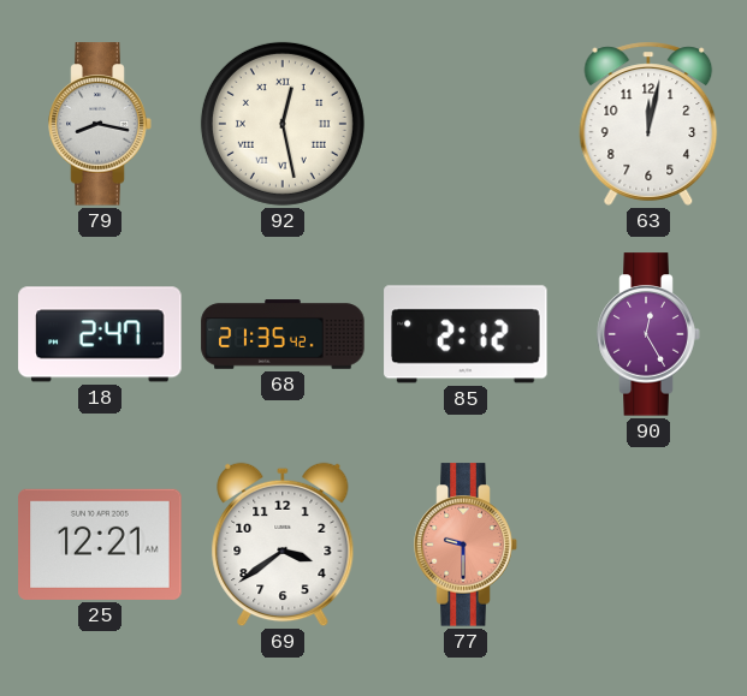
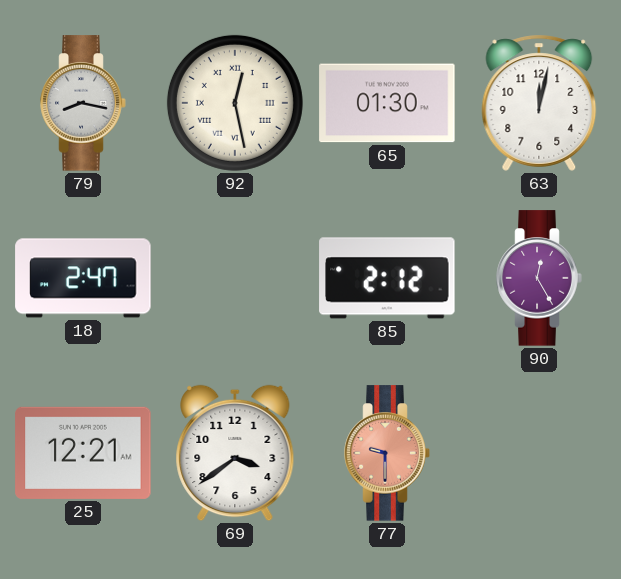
65: none -> 01:30 (387, 103)
68: 21:35 -> none (283, 334)
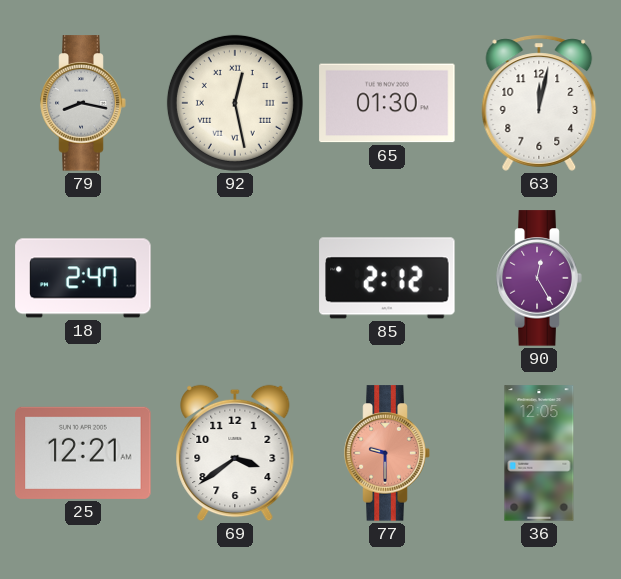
36: none -> 12:05 (539, 453)
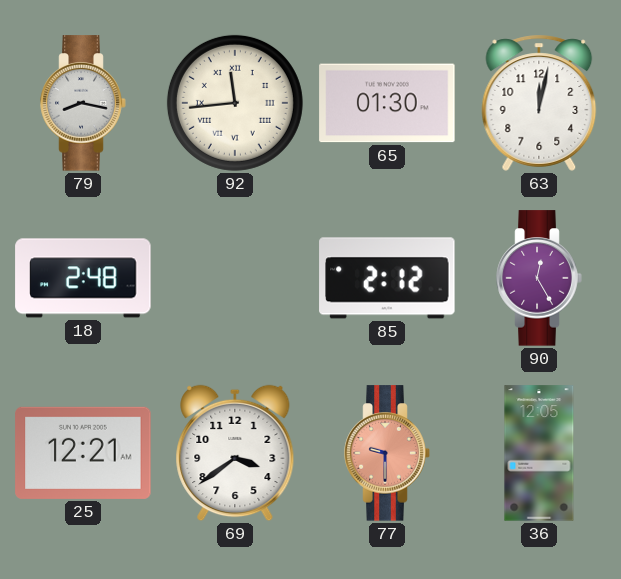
92: 12:28 -> 11:44 (235, 103)
18: 2:47 -> 2:48 (83, 278)
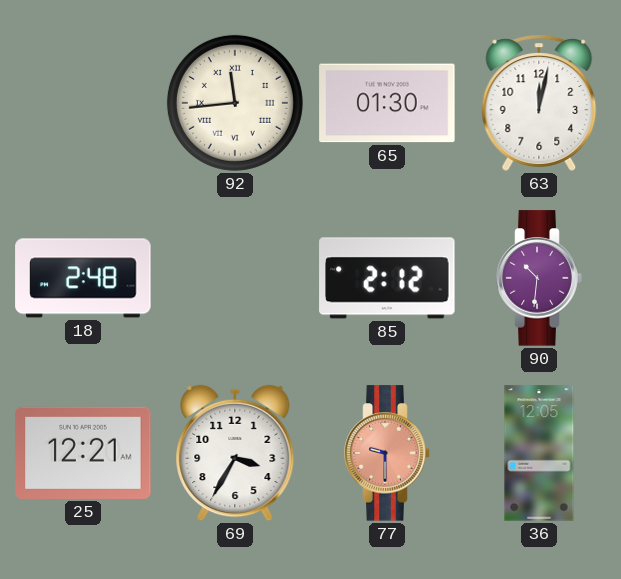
79: 8:17 -> none (83, 103)
90: 12:25 -> 10:31 (539, 278)
69: 3:39 -> 3:35 (235, 453)
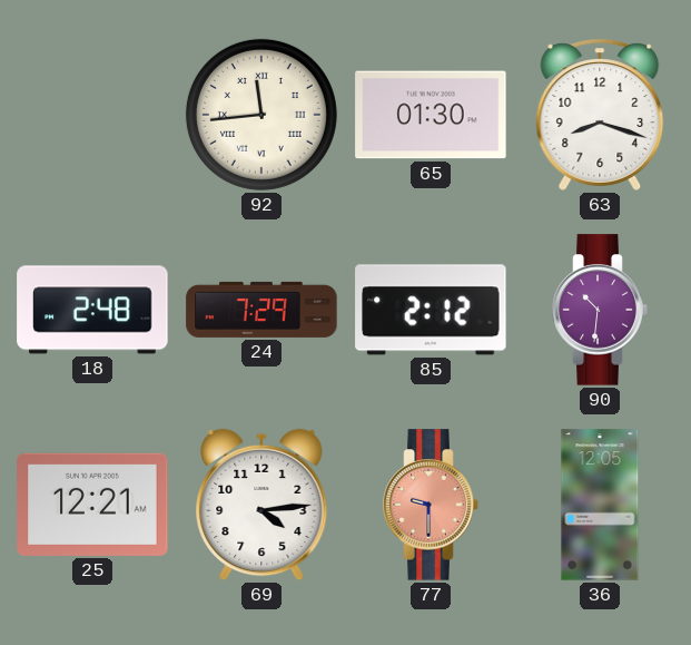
63: 12:02 -> 8:18 (600, 115)
24: none -> 7:29 (261, 310)
69: 3:35 -> 4:14 (261, 505)
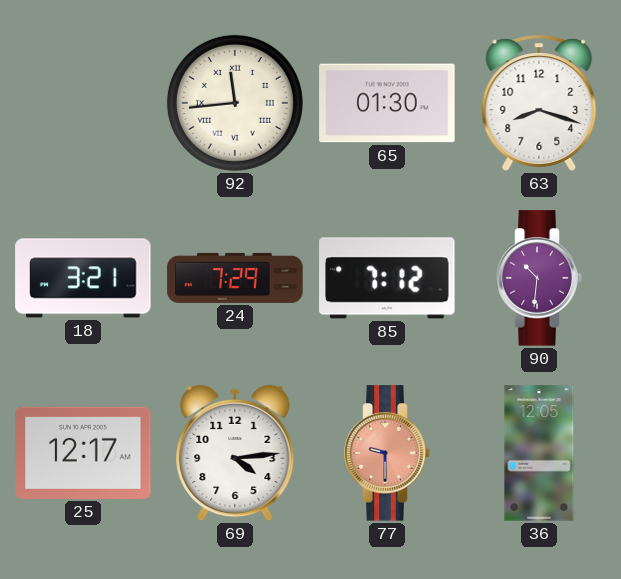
18: 2:48 -> 3:21 (83, 278)
85: 2:12 -> 7:12 (387, 278)
25: 12:21 -> 12:17 (83, 453)
